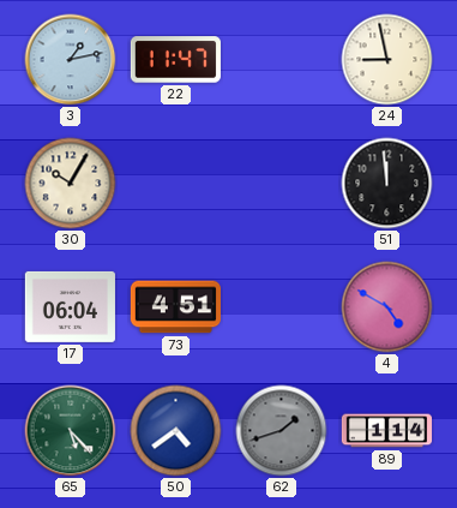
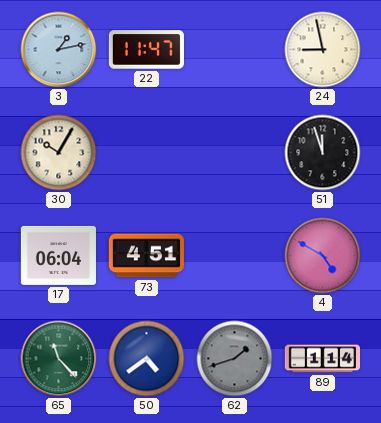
51: 11:59 -> 11:57 (323, 153)
65: 5:23 -> 11:23 (59, 359)
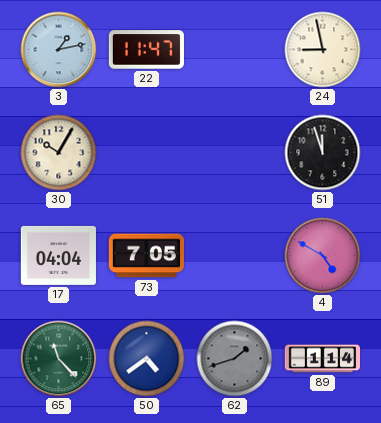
17: 06:04 -> 04:04 (58, 255)
73: 4:51 -> 7:05 (146, 256)
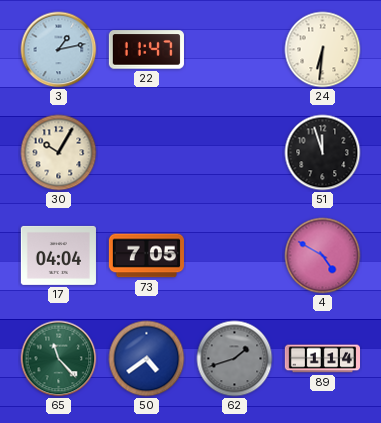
24: 8:58 -> 6:31 (323, 50)
